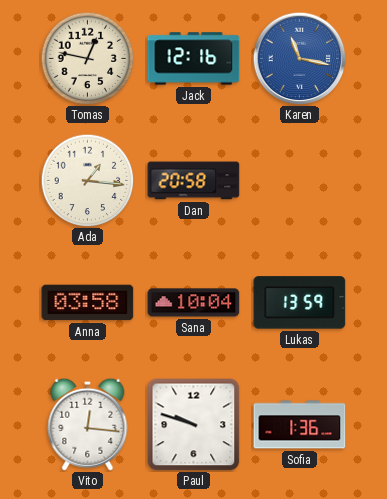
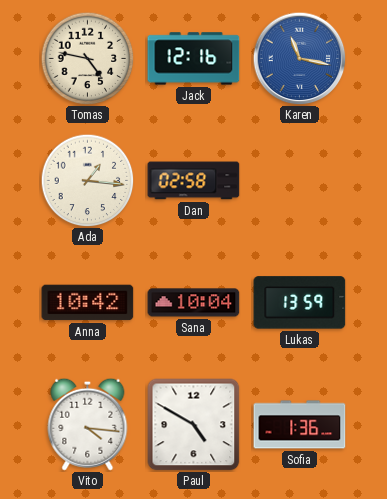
Tomas: 12:47 -> 4:47 (87, 58)
Dan: 20:58 -> 02:58 (194, 181)
Anna: 03:58 -> 10:42 (88, 303)
Vito: 12:16 -> 4:16 (88, 424)
Paul: 9:48 -> 4:50 (194, 425)
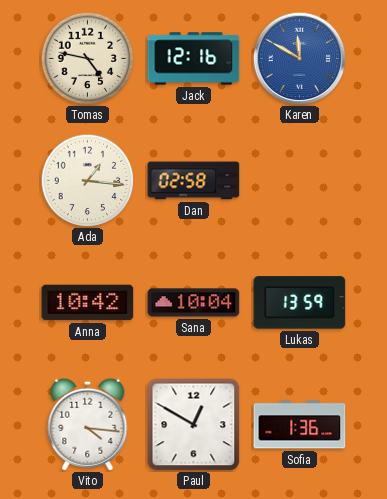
Karen: 11:17 -> 11:50 (299, 58)
Paul: 4:50 -> 12:50 (194, 425)
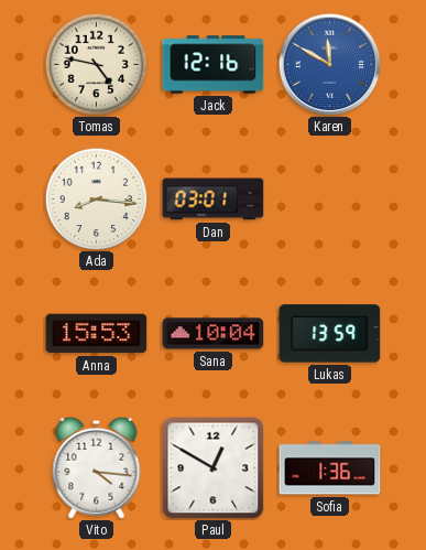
Ada: 1:16 -> 8:16 (96, 198)
Dan: 02:58 -> 03:01 (214, 199)
Anna: 10:42 -> 15:53 (97, 334)
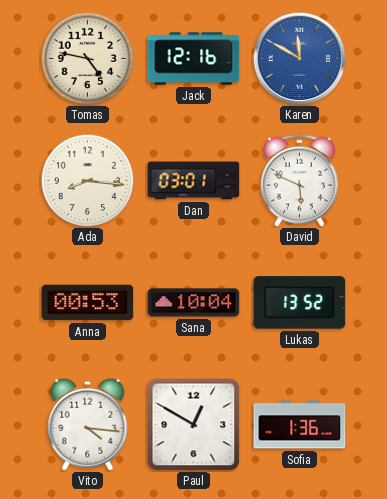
David: none -> 5:49 (300, 180)
Anna: 15:53 -> 00:53 (88, 303)
Lukas: 13:59 -> 13:52 (300, 303)
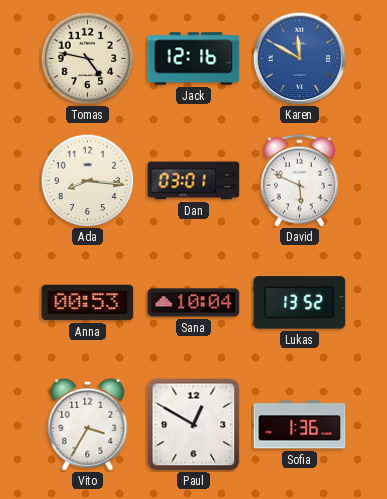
Vito: 4:16 -> 3:35 (88, 424)
